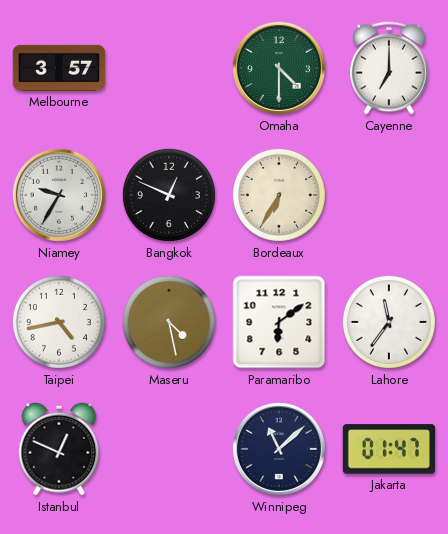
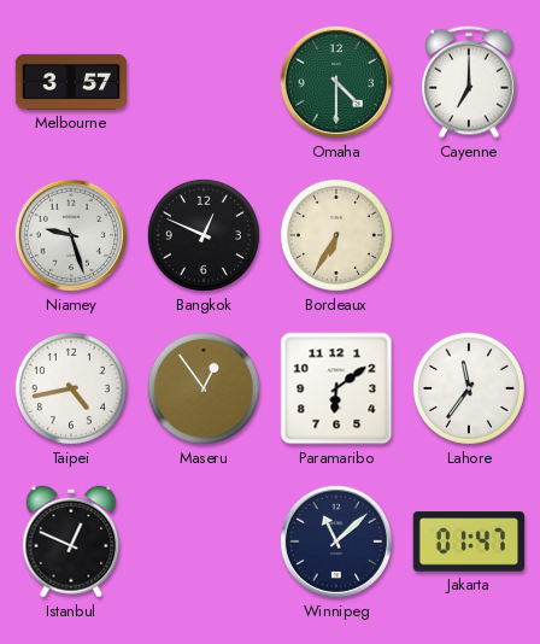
Niamey: 9:35 -> 9:27 (71, 235)
Maseru: 4:28 -> 12:54 (204, 388)
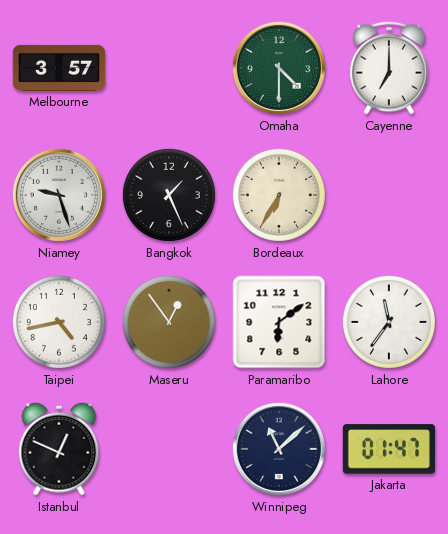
Bangkok: 12:49 -> 1:26 (169, 195)
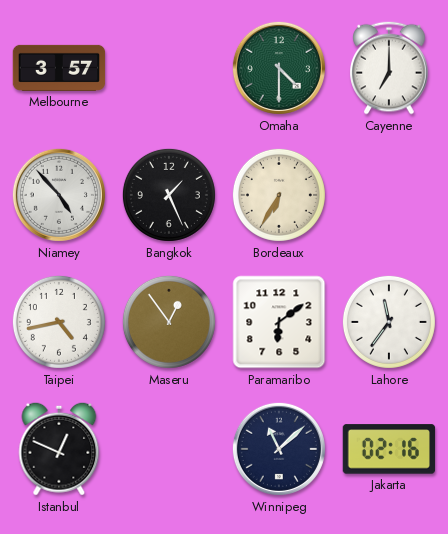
Niamey: 9:27 -> 4:53 (59, 195)
Jakarta: 01:47 -> 02:16 (389, 449)
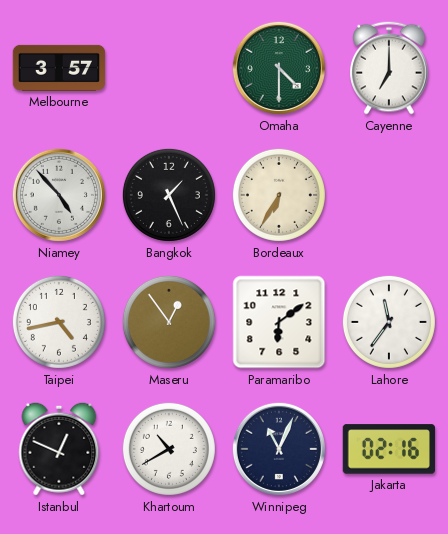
Khartoum: none -> 10:40 (169, 449)
Winnipeg: 11:08 -> 11:04 (279, 449)
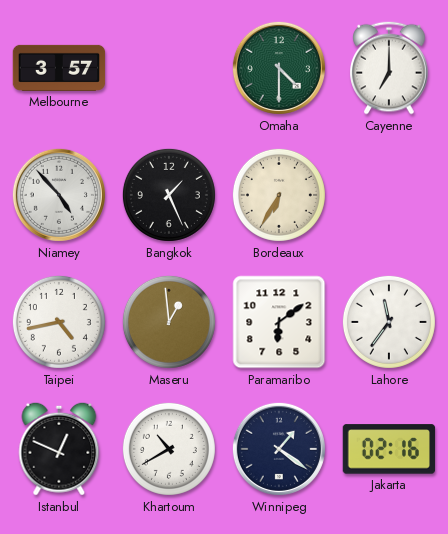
Maseru: 12:54 -> 12:59 (169, 322)
Winnipeg: 11:04 -> 1:21 (279, 449)
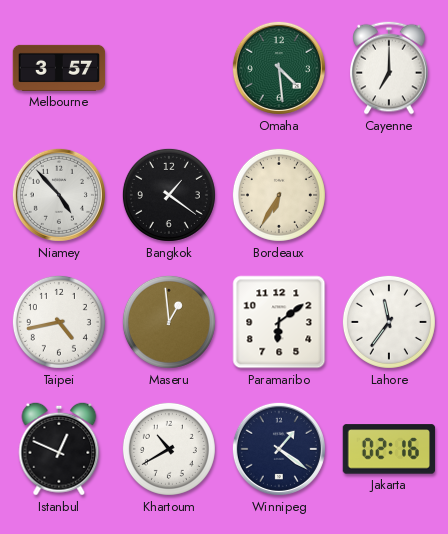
Omaha: 4:30 -> 4:29 (279, 68)
Bangkok: 1:26 -> 1:21 (169, 195)
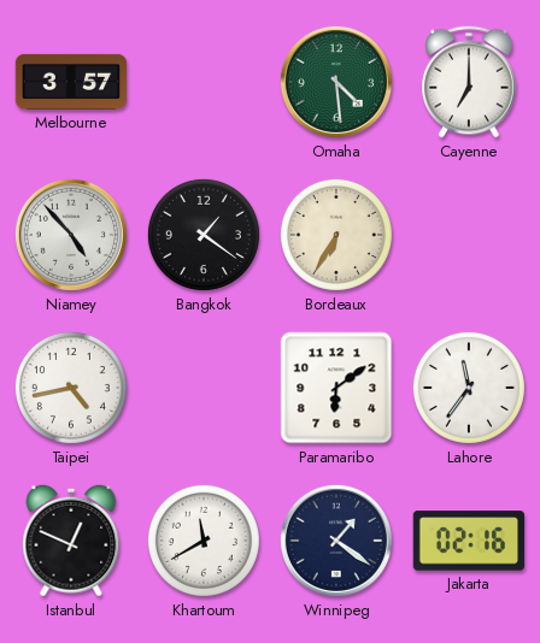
Maseru: 12:59 -> none (169, 322)
Khartoum: 10:40 -> 11:40 (204, 541)
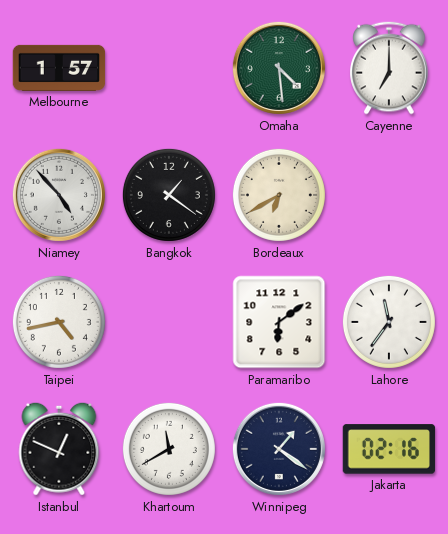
Melbourne: 3:57 -> 1:57 (59, 68)
Bordeaux: 6:35 -> 6:40 (279, 195)
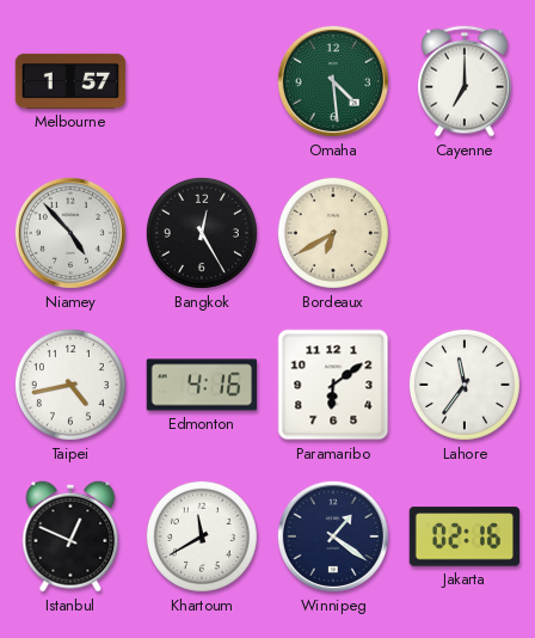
Bangkok: 1:21 -> 12:25 (202, 233)
Edmonton: none -> 4:16 (202, 385)
